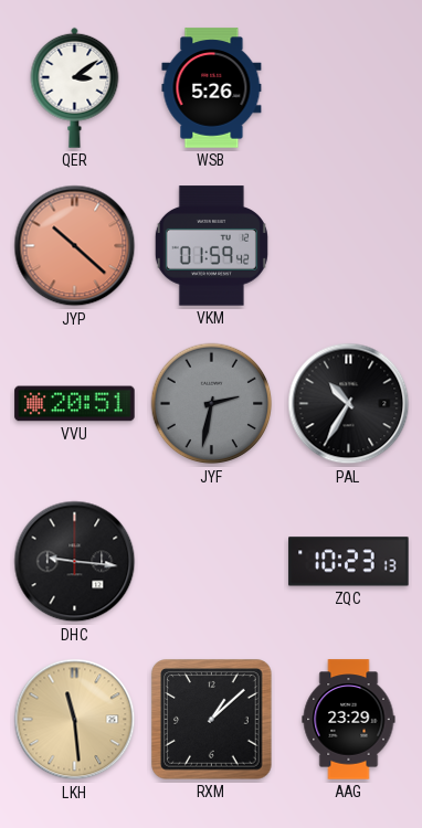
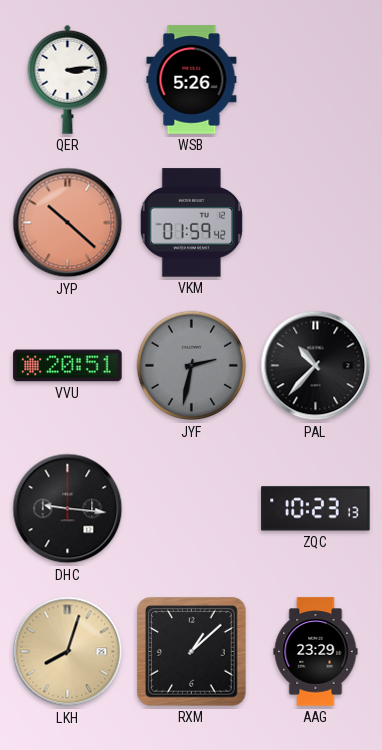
QER: 3:09 -> 3:14 (68, 79)
PAL: 10:35 -> 10:37 (316, 366)
LKH: 11:29 -> 8:03 (68, 652)
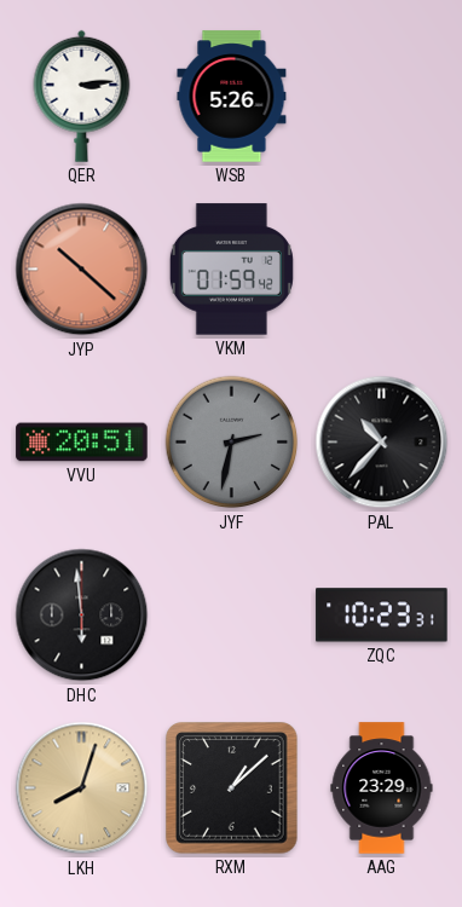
DHC: 9:16 -> 5:59 (82, 616)
ZQC: 10:23:13 -> 10:23:31 (382, 616)
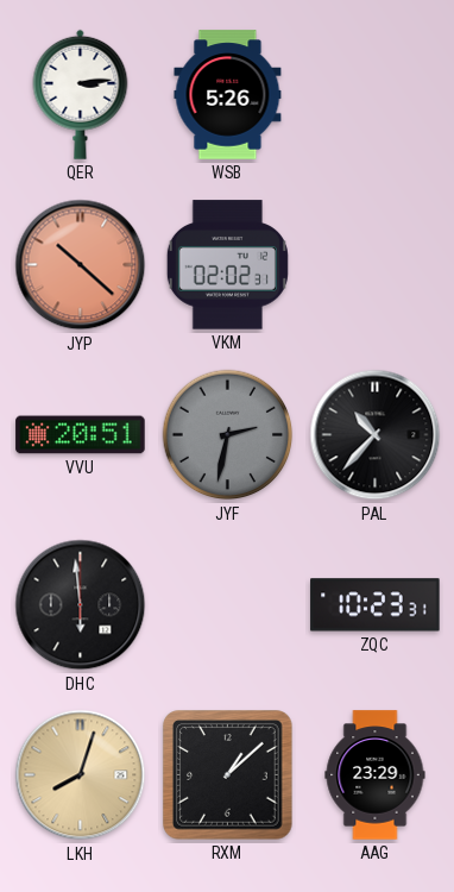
VKM: 01:59 -> 02:02 (227, 265)
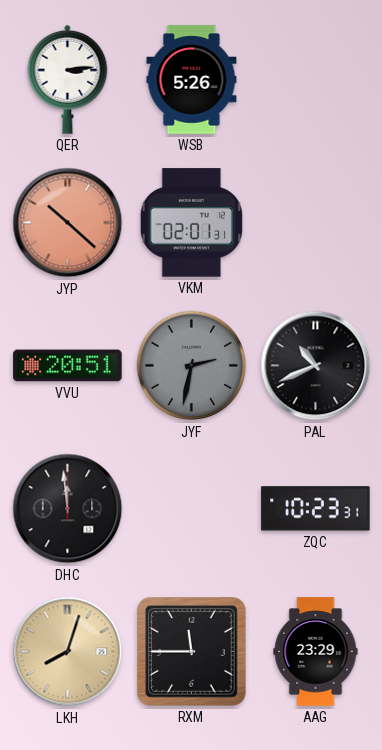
VKM: 02:02 -> 02:01 (191, 223)
PAL: 10:37 -> 10:41 (316, 366)
DHC: 5:59 -> 11:59 (68, 509)
RXM: 1:08 -> 11:45 (192, 652)
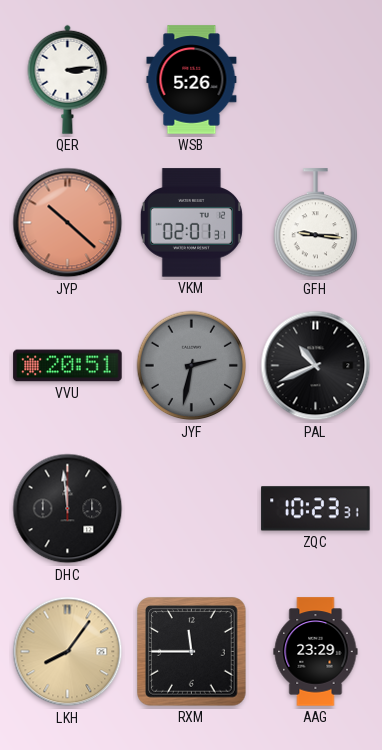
GFH: none -> 9:16 (315, 223)
LKH: 8:03 -> 8:06 (68, 652)
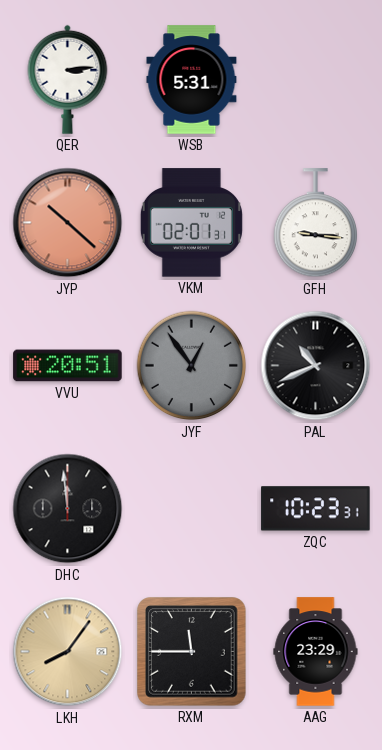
WSB: 5:26 -> 5:31 (192, 80)
JYF: 2:32 -> 12:54 (192, 366)
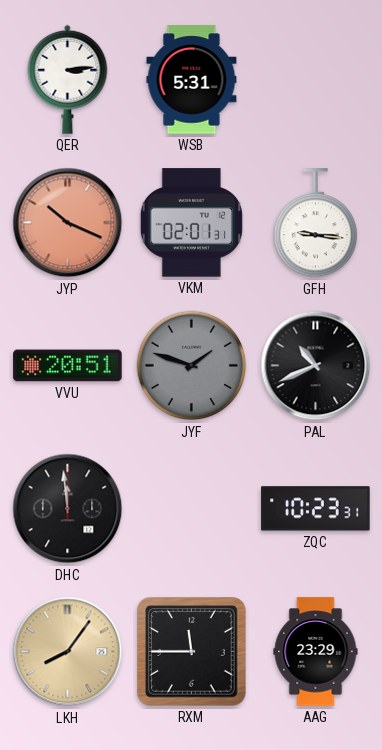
JYP: 10:22 -> 10:19 (68, 223)
JYF: 12:54 -> 1:48 (192, 366)
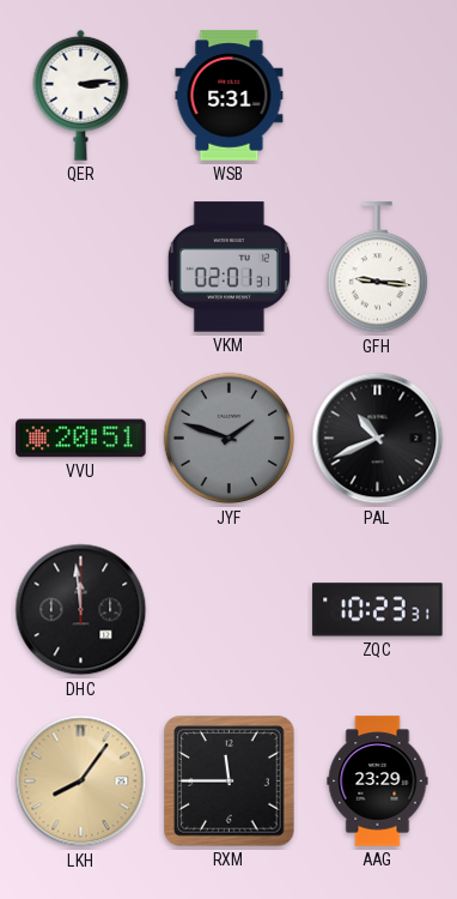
JYP: 10:19 -> none (68, 223)
